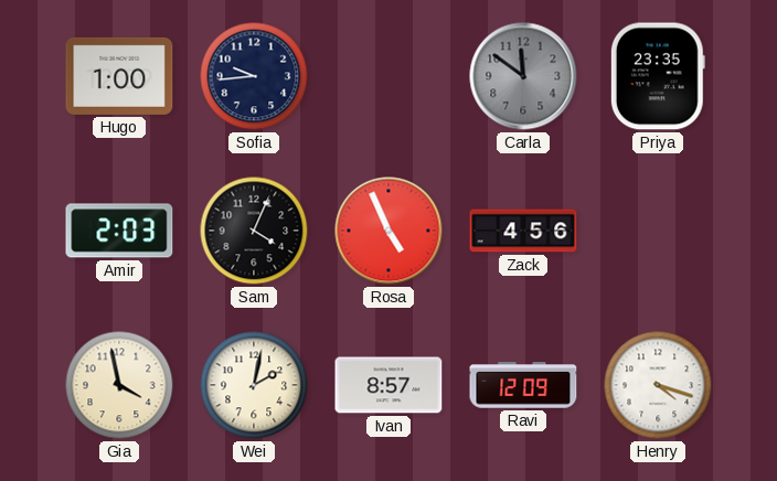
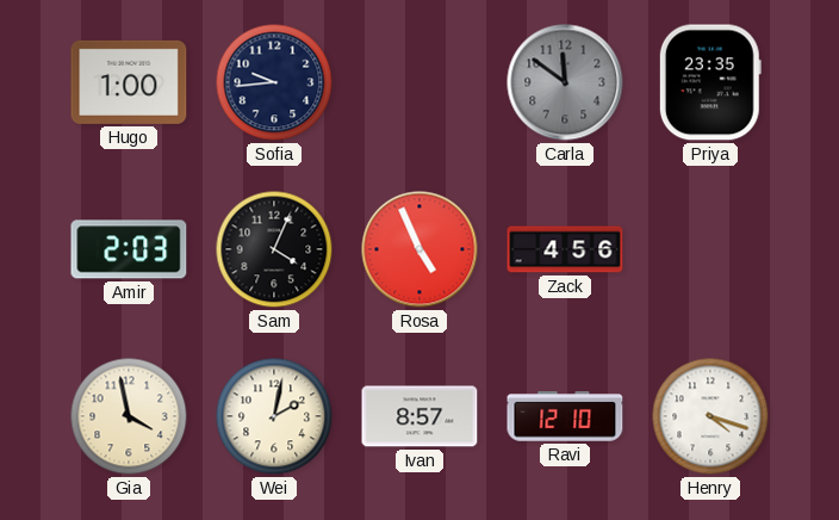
Ravi: 12:09 -> 12:10 (565, 416)
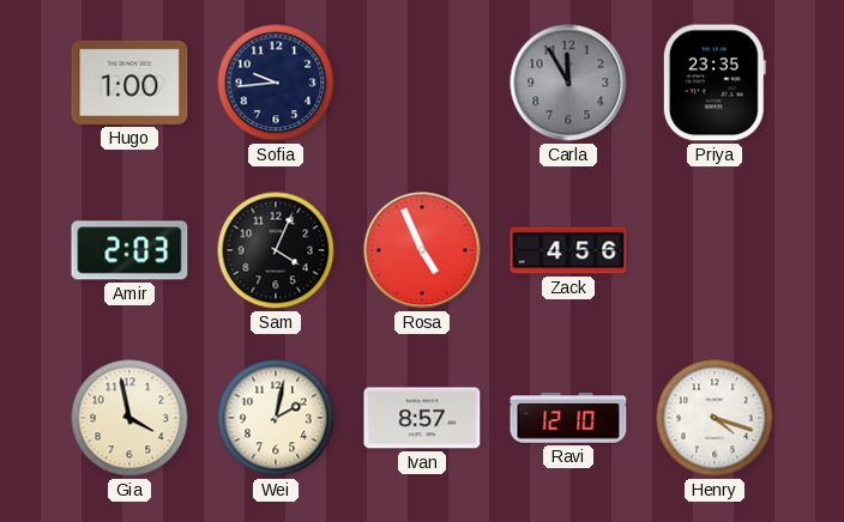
Carla: 11:51 -> 11:55 (568, 83)
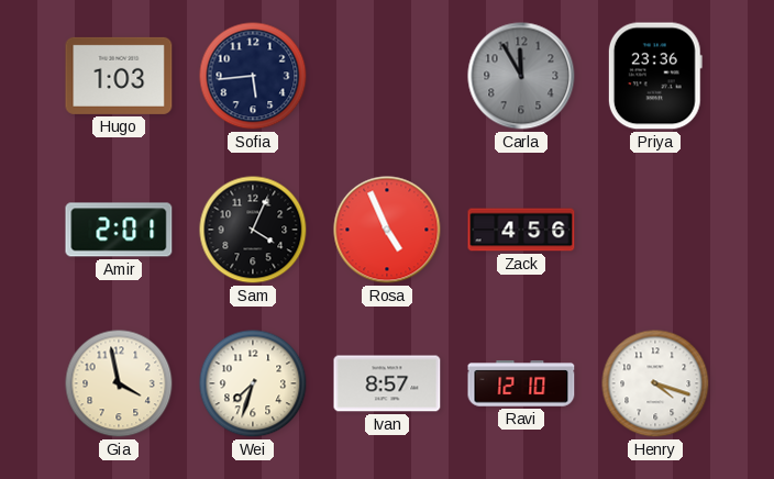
Hugo: 1:00 -> 1:03 (119, 76)
Sofia: 9:44 -> 5:44 (253, 76)
Priya: 23:35 -> 23:36 (655, 76)
Amir: 2:03 -> 2:01 (119, 230)
Wei: 2:02 -> 7:33 (253, 383)
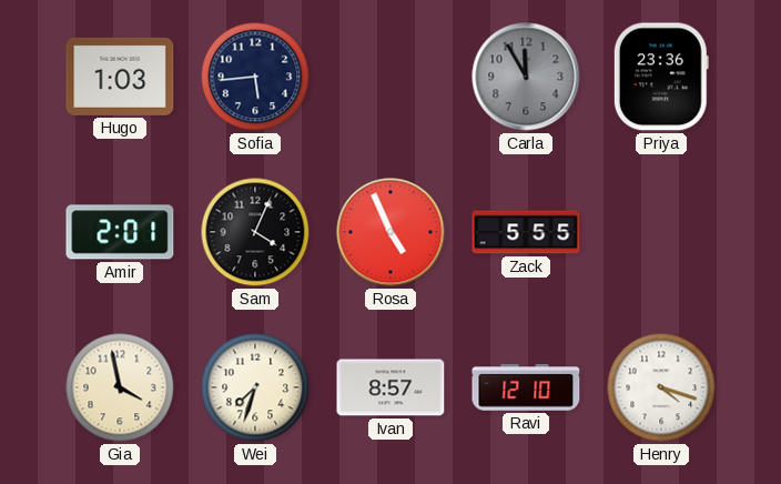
Zack: 4:56 -> 5:55 (526, 232)
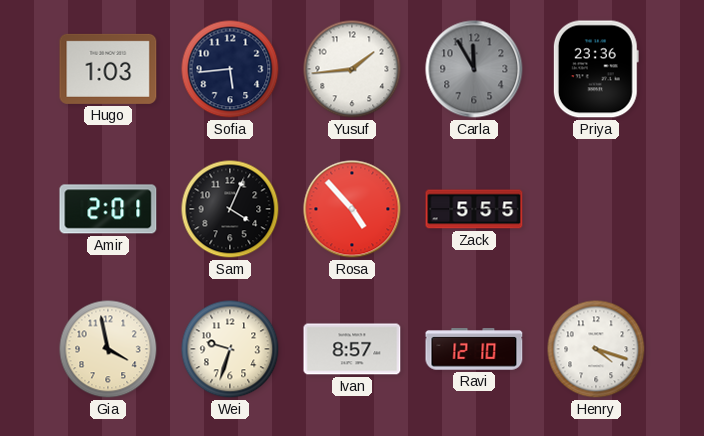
Yusuf: none -> 1:44 (352, 69)
Rosa: 4:56 -> 4:53 (352, 209)
Wei: 7:33 -> 9:33 (230, 349)
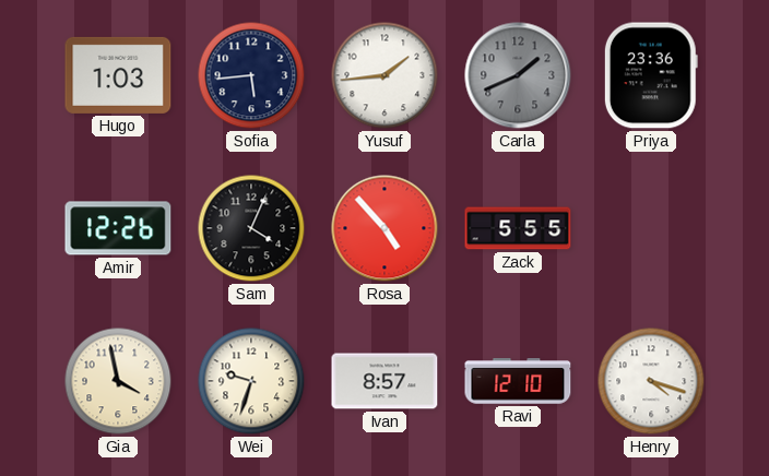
Carla: 11:55 -> 1:41 (518, 75)
Amir: 2:01 -> 12:26 (118, 228)
